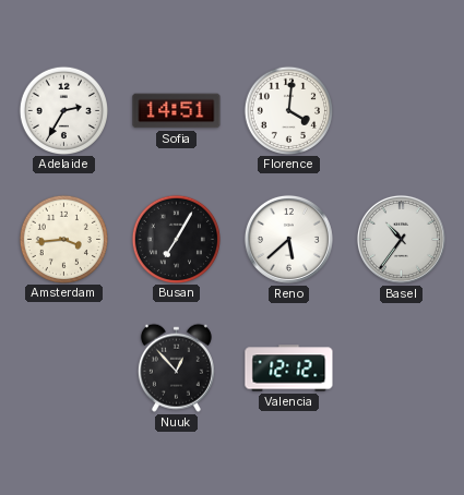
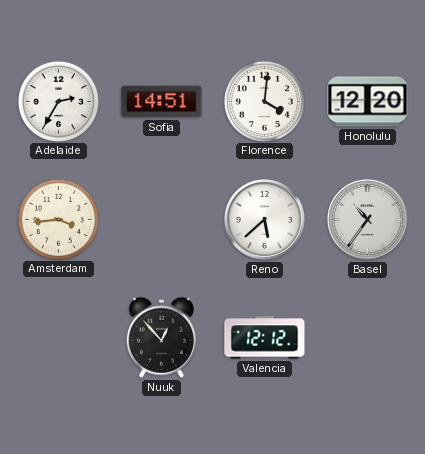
Honolulu: none -> 12:20 (368, 102)
Busan: 7:05 -> none (176, 239)
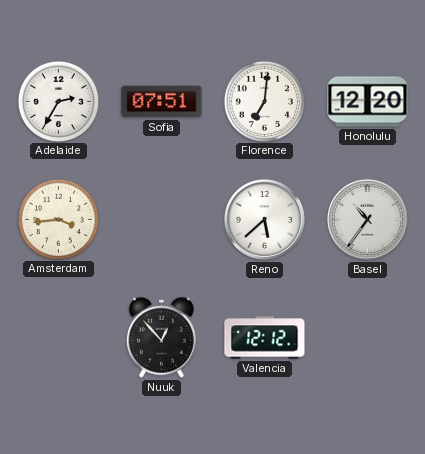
Sofia: 14:51 -> 07:51 (162, 102)
Florence: 4:01 -> 7:01 (264, 101)
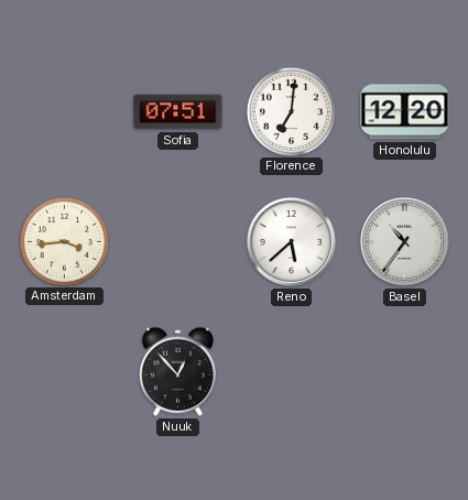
Adelaide: 2:35 -> none (58, 101)
Valencia: 12:12 -> none (265, 338)
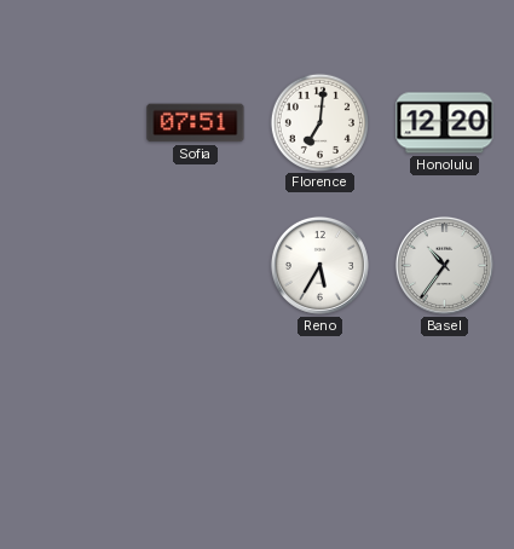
Amsterdam: 3:44 -> none (64, 241)
Reno: 5:38 -> 5:35 (319, 265)
Nuuk: 12:53 -> none (177, 371)
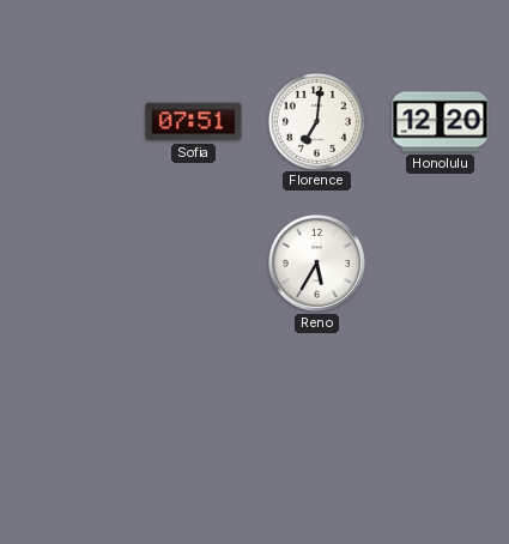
Basel: 10:36 -> none (444, 265)
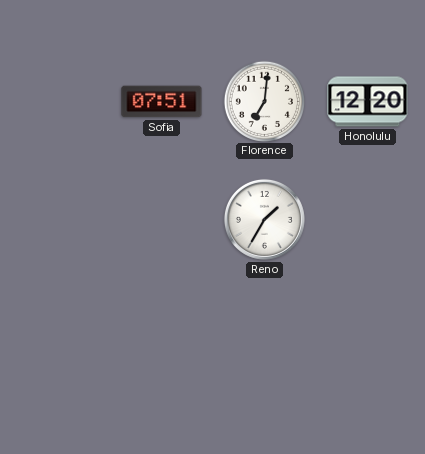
Reno: 5:35 -> 1:35 (264, 219)
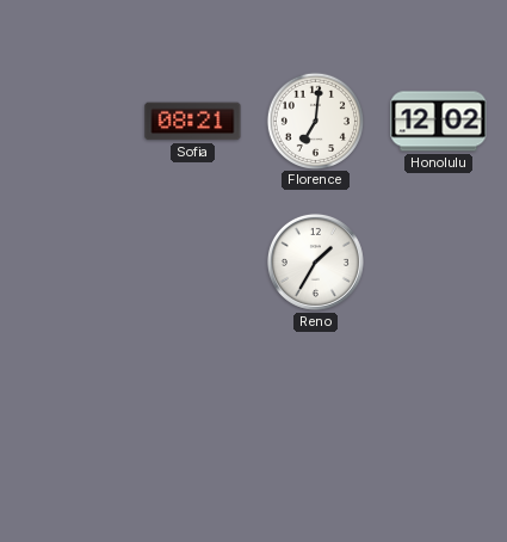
Sofia: 07:51 -> 08:21 (193, 122)
Honolulu: 12:20 -> 12:02 (439, 122)
